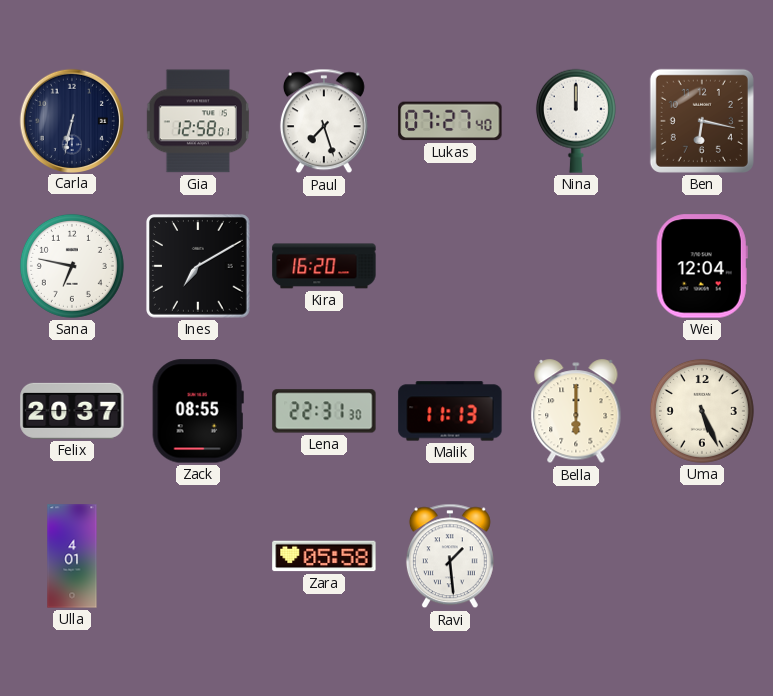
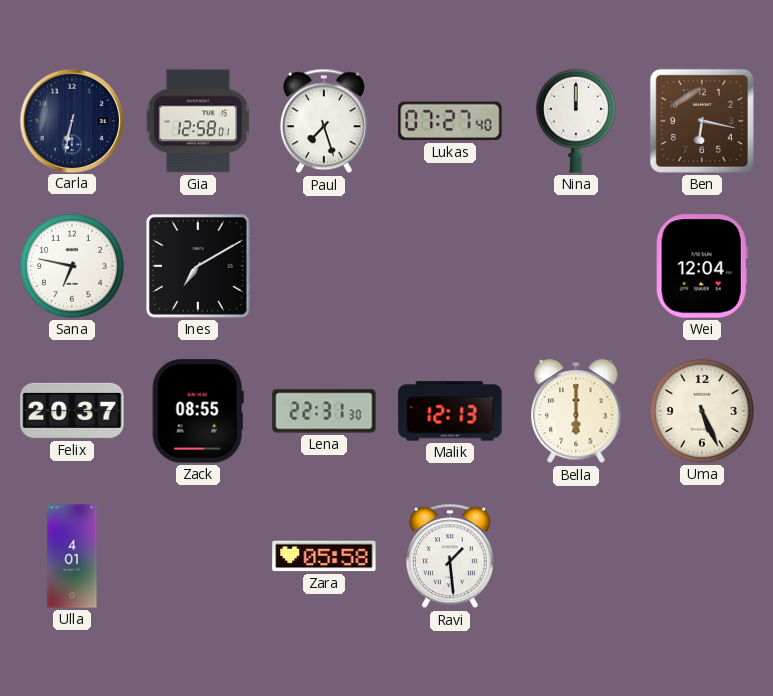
Kira: 16:20 -> none (324, 266)
Malik: 11:13 -> 12:13 (450, 411)
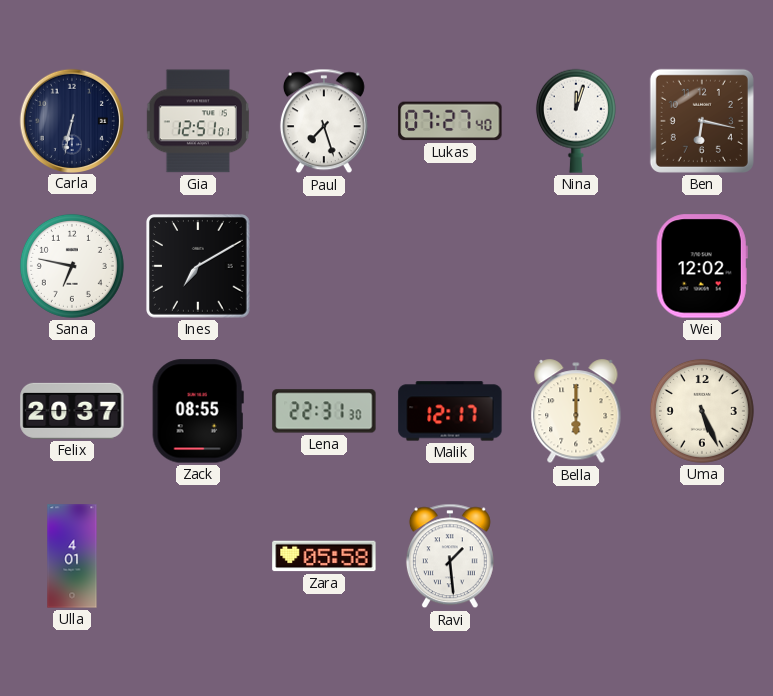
Gia: 12:58 -> 12:51 (198, 121)
Nina: 12:00 -> 12:03 (576, 121)
Wei: 12:04 -> 12:02 (702, 266)
Malik: 12:13 -> 12:17 (450, 411)
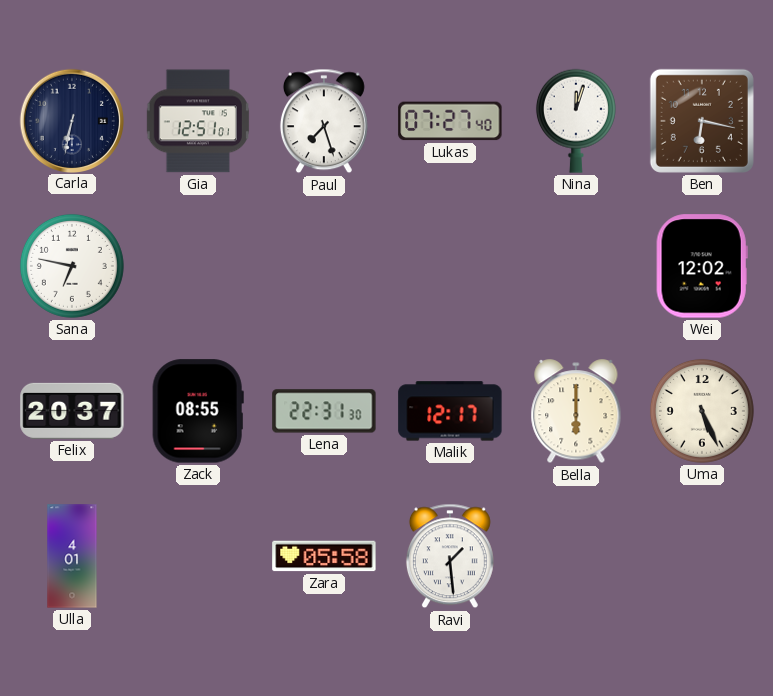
Ines: 7:10 -> none (199, 267)
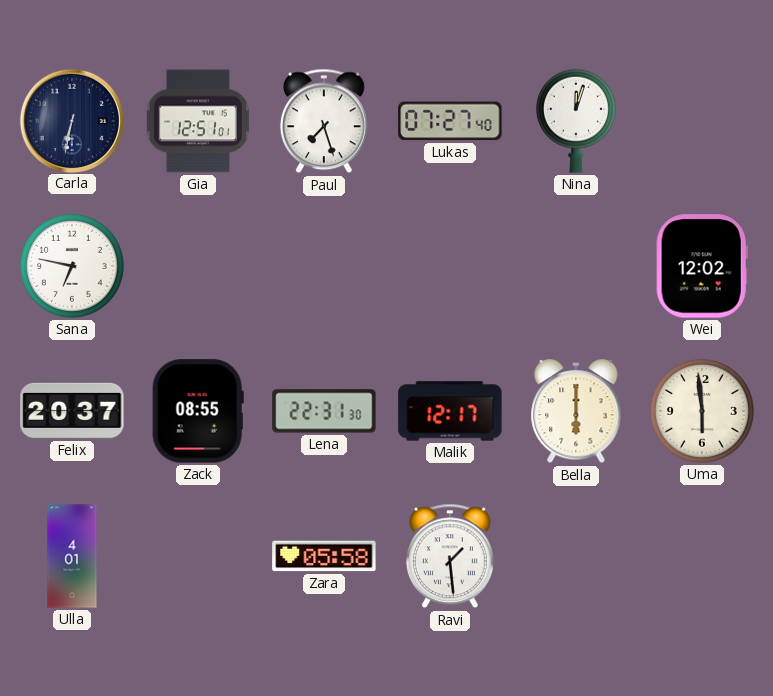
Ben: 6:17 -> none (702, 121)
Uma: 5:26 -> 5:59 (702, 411)
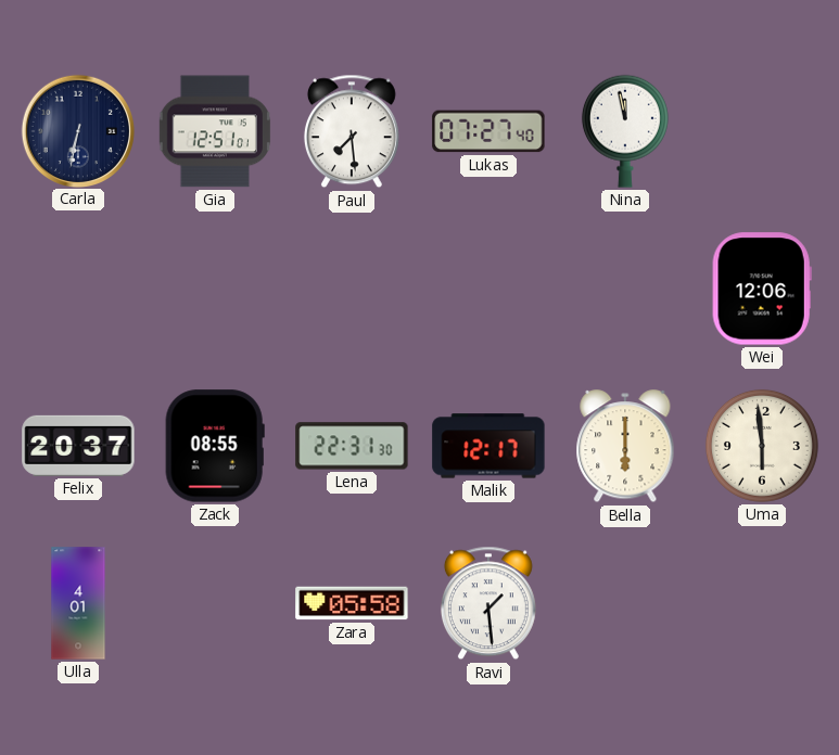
Paul: 7:27 -> 7:29 (352, 131)
Nina: 12:03 -> 11:58 (625, 131)
Sana: 6:47 -> none (72, 266)
Wei: 12:02 -> 12:06 (762, 289)
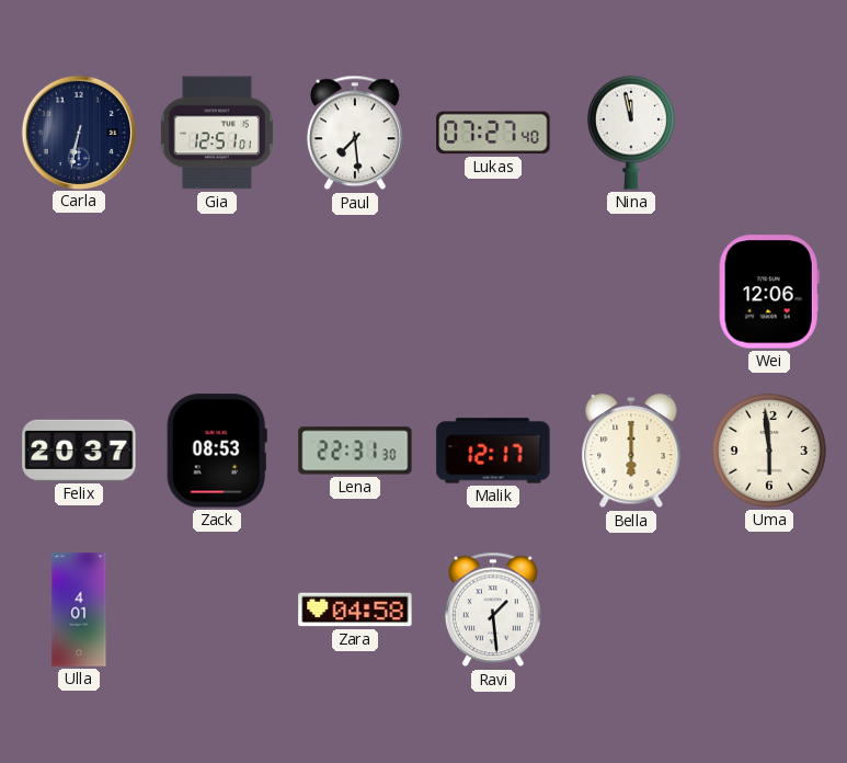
Zack: 08:55 -> 08:53 (217, 451)
Zara: 05:58 -> 04:58 (355, 610)
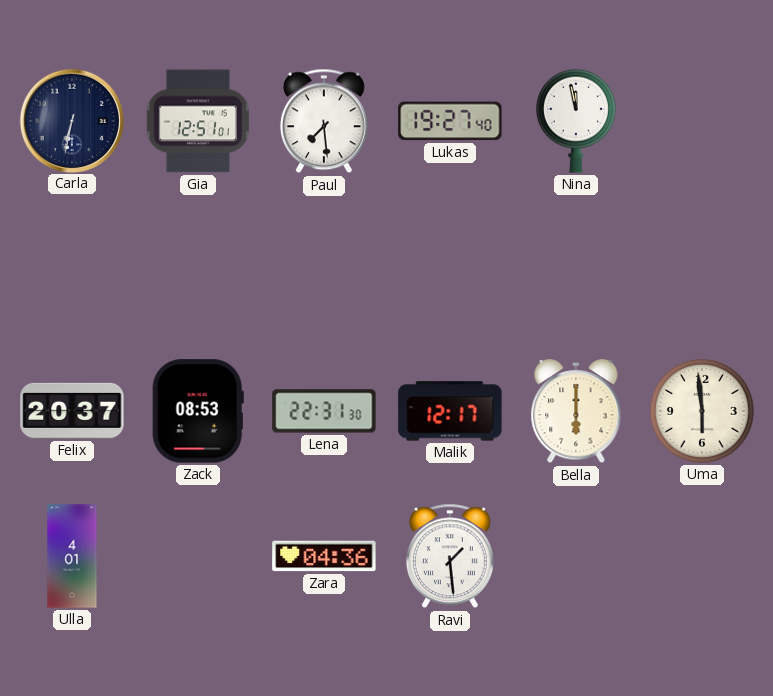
Lukas: 07:27 -> 19:27 (450, 121)
Wei: 12:06 -> none (769, 292)
Zara: 04:58 -> 04:36 (324, 556)
